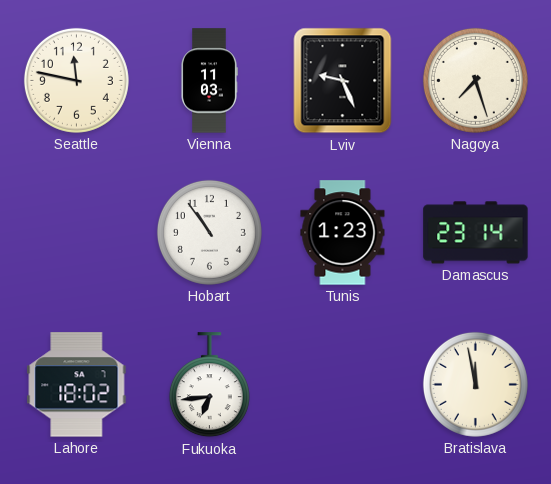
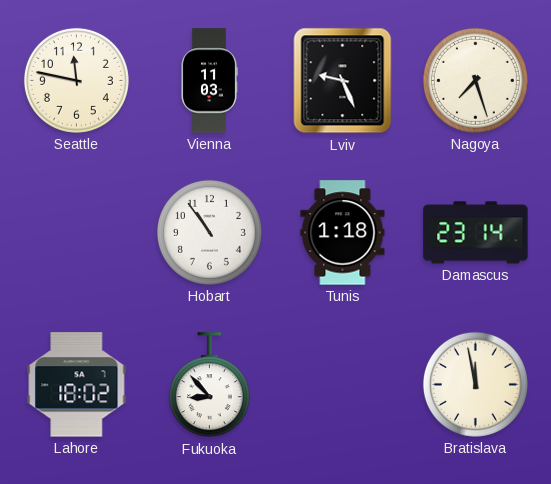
Tunis: 1:23 -> 1:18 (343, 233)
Fukuoka: 6:44 -> 8:53 (209, 385)
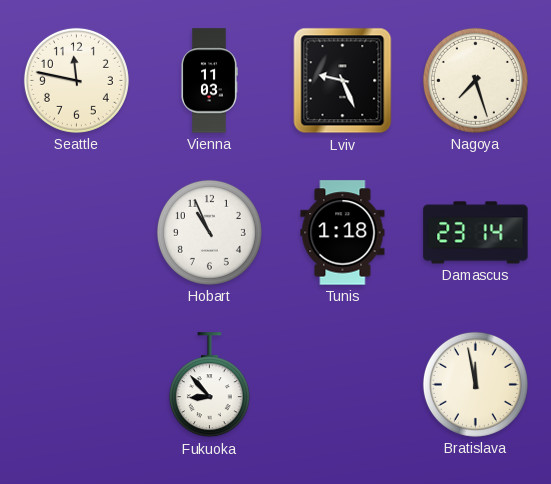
Hobart: 10:54 -> 10:56 (209, 232)
Lahore: 18:02 -> none (77, 385)
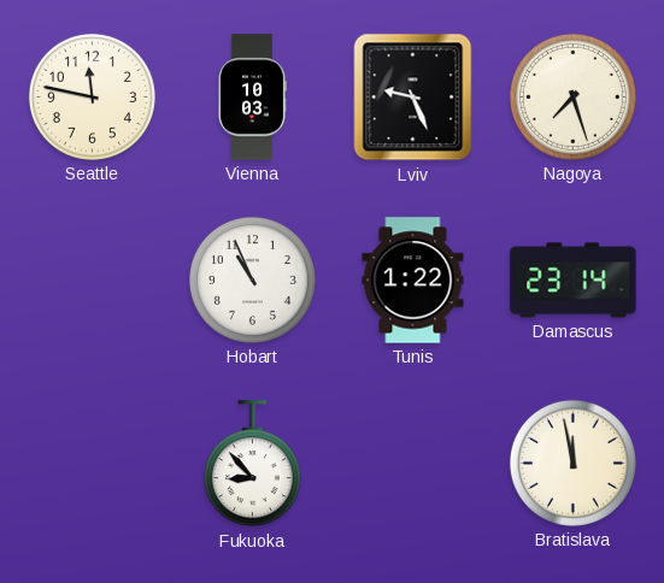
Vienna: 11:03 -> 10:03 (252, 98)
Tunis: 1:18 -> 1:22 (413, 281)
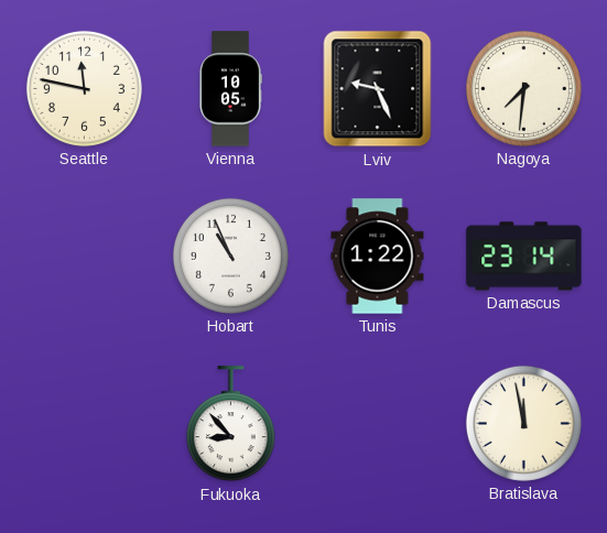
Vienna: 10:03 -> 10:05 (230, 89)
Nagoya: 7:27 -> 7:31 (523, 88)
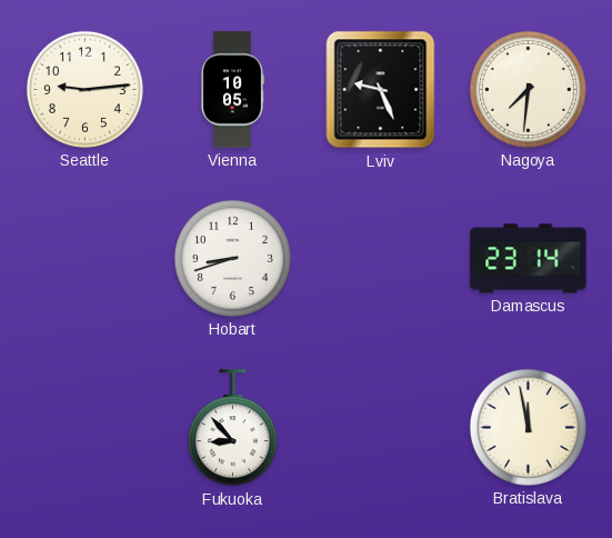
Seattle: 11:47 -> 9:14 (84, 89)
Hobart: 10:56 -> 8:42 (232, 258)
Tunis: 1:22 -> none (378, 257)
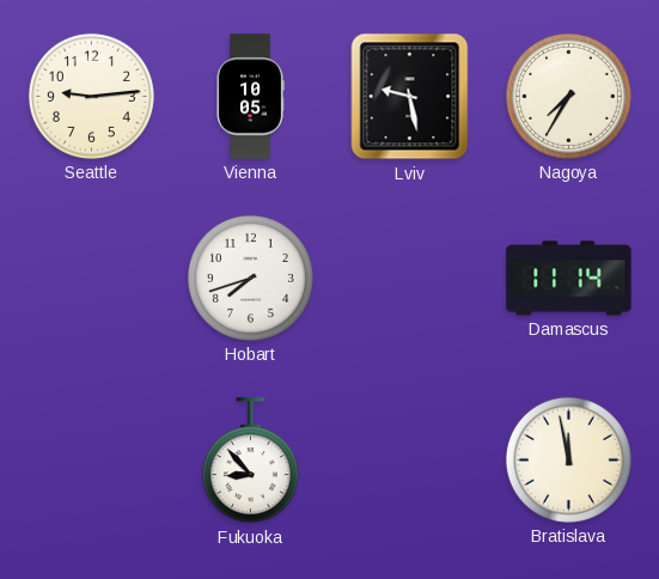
Lviv: 9:26 -> 9:28 (410, 97)
Nagoya: 7:31 -> 7:35 (568, 96)
Hobart: 8:42 -> 7:42 (250, 278)
Damascus: 23:14 -> 11:14 (569, 279)
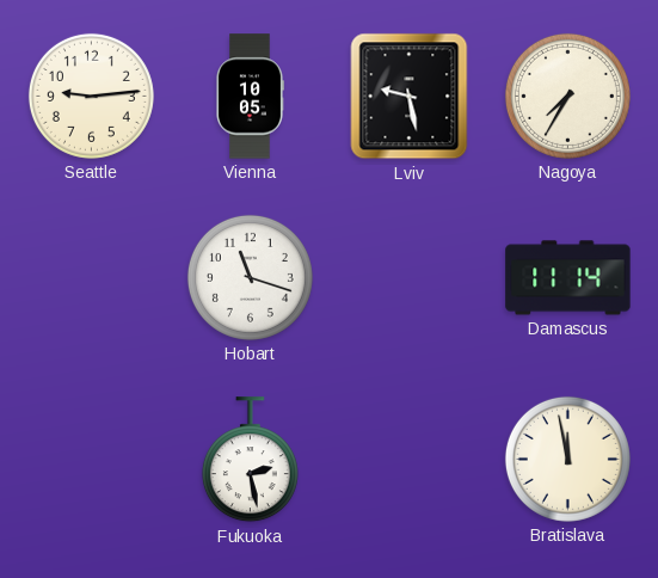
Hobart: 7:42 -> 11:18 (250, 277)
Fukuoka: 8:53 -> 2:28 (250, 460)
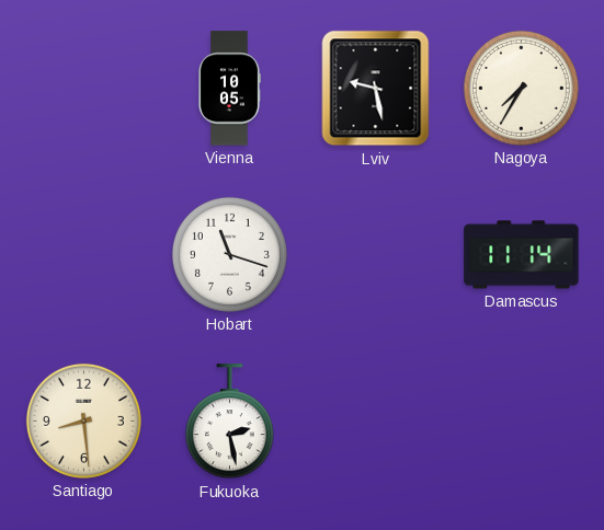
Seattle: 9:14 -> none (91, 96)
Santiago: none -> 8:29 (83, 420)
Bratislava: 11:58 -> none (567, 459)
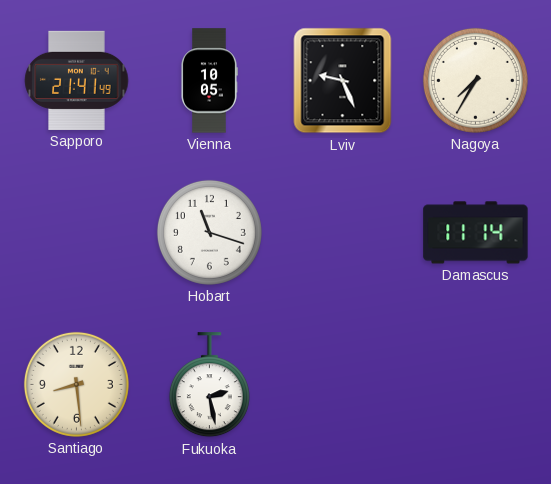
Sapporo: none -> 21:41 (77, 80)
Lviv: 9:28 -> 9:26 (343, 81)
